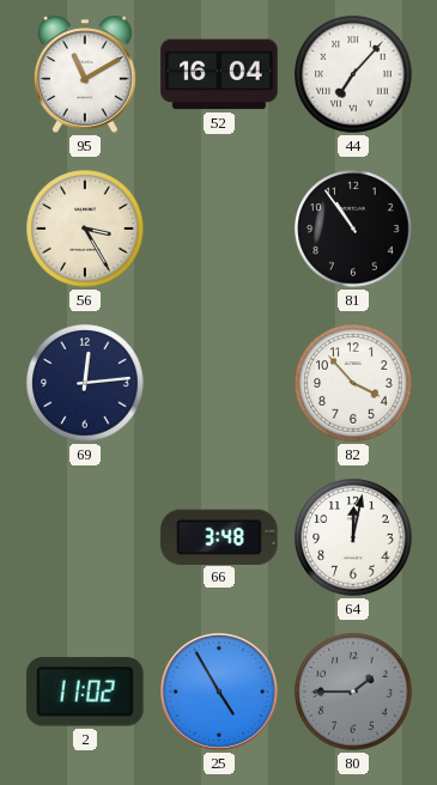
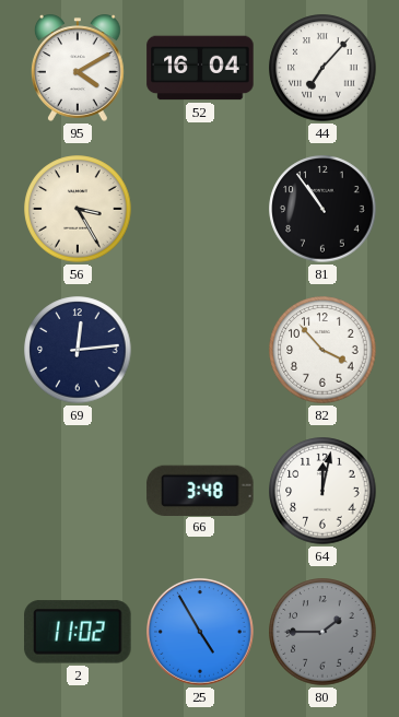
95: 11:10 -> 4:10 (78, 68)
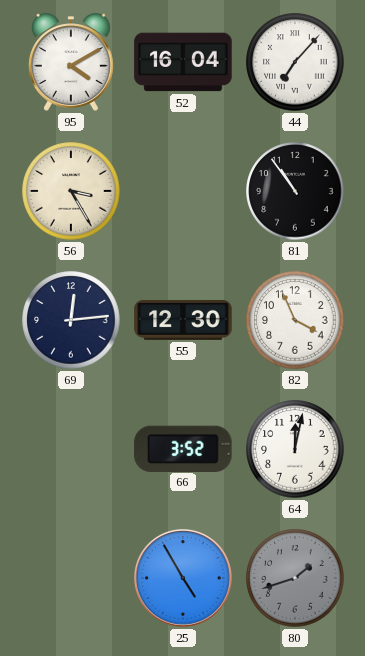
55: none -> 12:30 (183, 320)
82: 3:53 -> 3:56 (295, 320)
66: 3:48 -> 3:52 (183, 448)
2: 11:02 -> none (78, 632)
80: 1:45 -> 1:42 (295, 578)
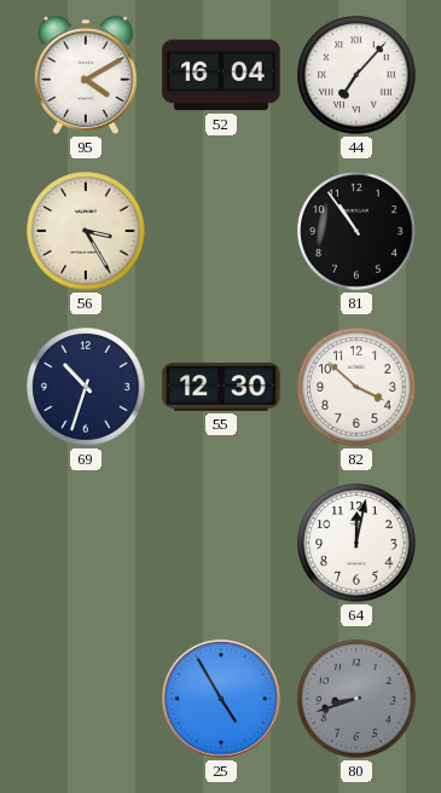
69: 12:14 -> 10:33 (86, 387)
82: 3:56 -> 3:52 (356, 387)
66: 3:52 -> none (183, 448)
80: 1:42 -> 8:42 (356, 699)
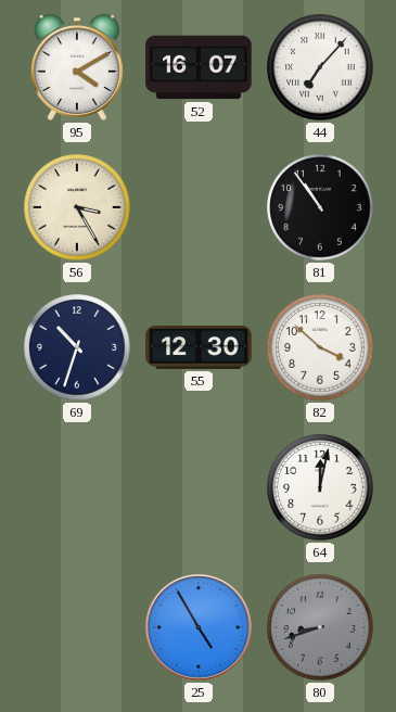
52: 16:04 -> 16:07 (199, 67)
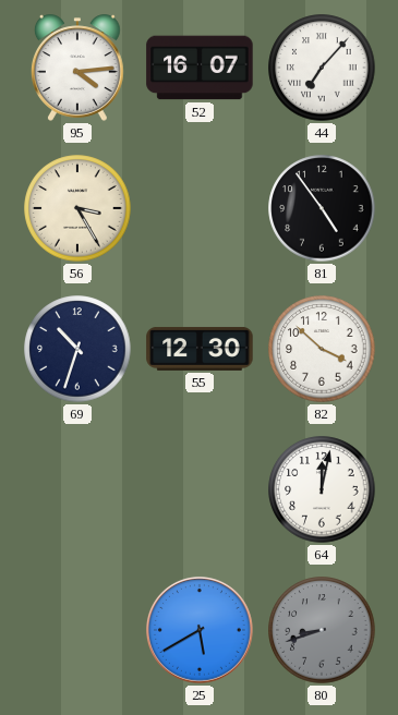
95: 4:10 -> 4:14 (77, 68)
81: 10:54 -> 4:54 (322, 208)
25: 4:55 -> 5:40 (201, 630)
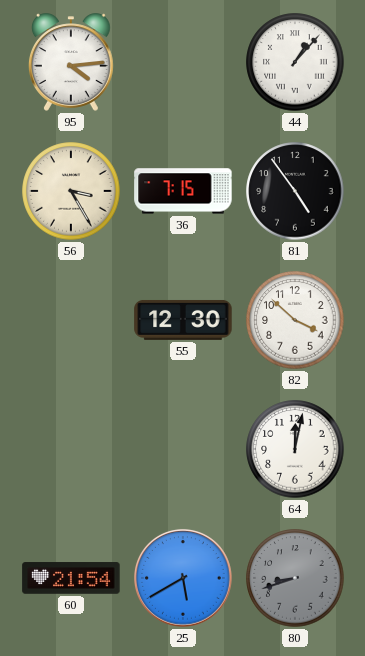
52: 16:07 -> none (200, 68)
44: 7:07 -> 1:07 (295, 62)
36: none -> 7:15 (183, 191)
69: 10:33 -> none (77, 349)
60: none -> 21:54 (71, 578)
